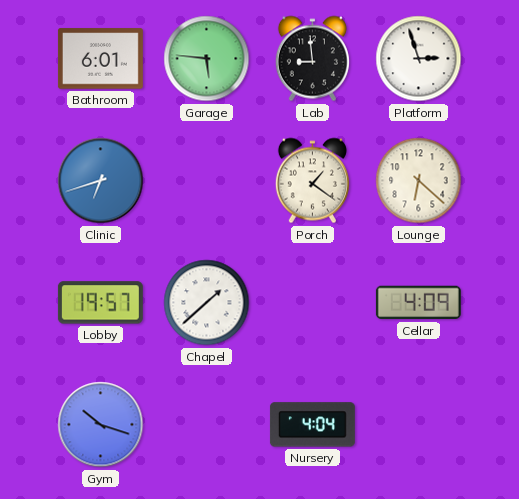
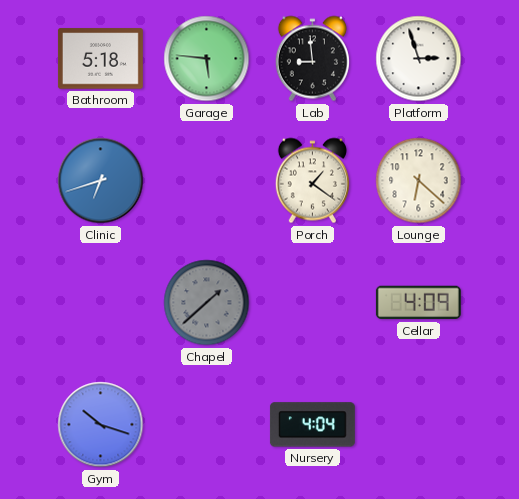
Bathroom: 6:01 -> 5:18 (100, 59)
Lobby: 19:57 -> none (100, 303)
Chapel dial: white -> grey (207, 303)
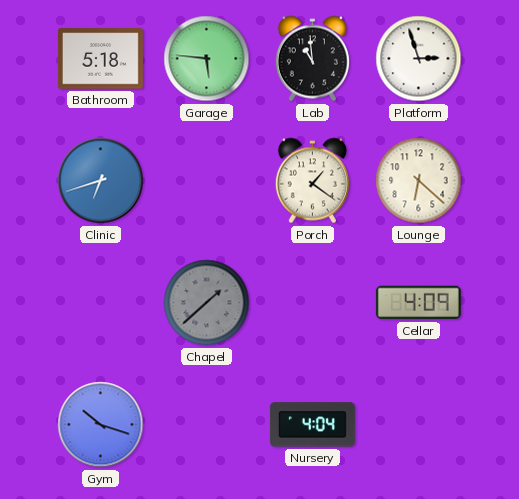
Lab: 8:59 -> 10:59 (312, 59)
